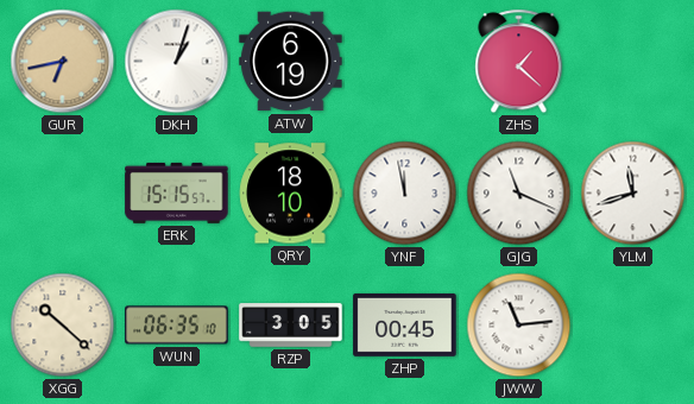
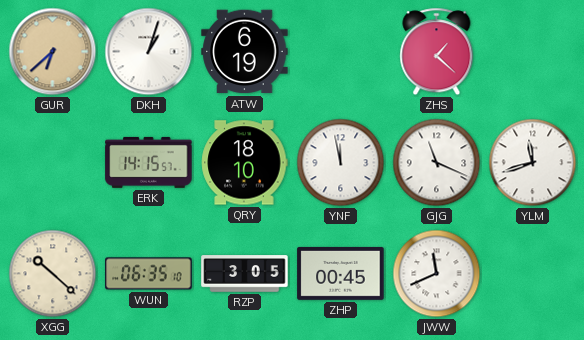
GUR: 6:43 -> 6:38 (53, 52)
ERK: 15:15 -> 14:15 (149, 162)
JWW: 11:14 -> 11:41 (437, 274)
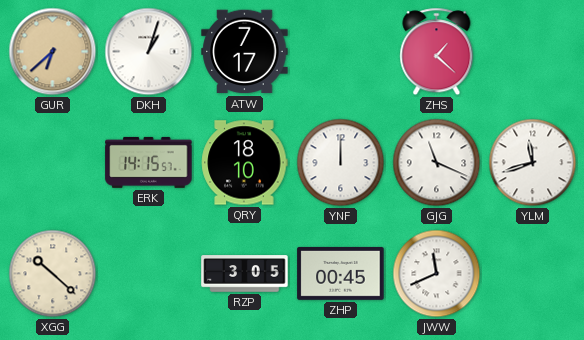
ATW: 6:19 -> 7:17 (245, 52)
YNF: 11:58 -> 12:00 (341, 163)
WUN: 06:35 -> none (149, 274)
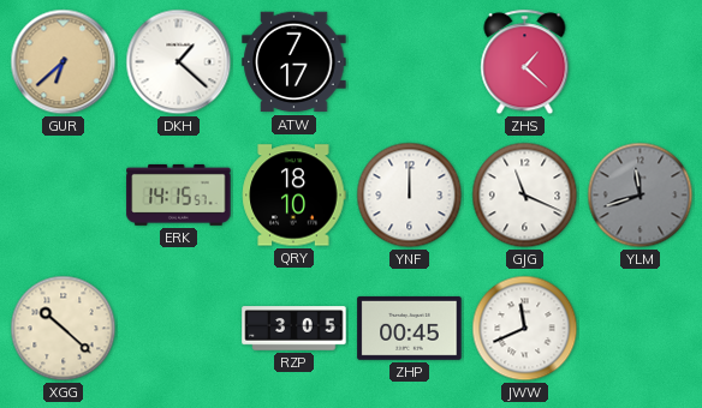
DKH: 1:03 -> 1:22 (179, 62)
YLM dial: white -> grey (641, 196)
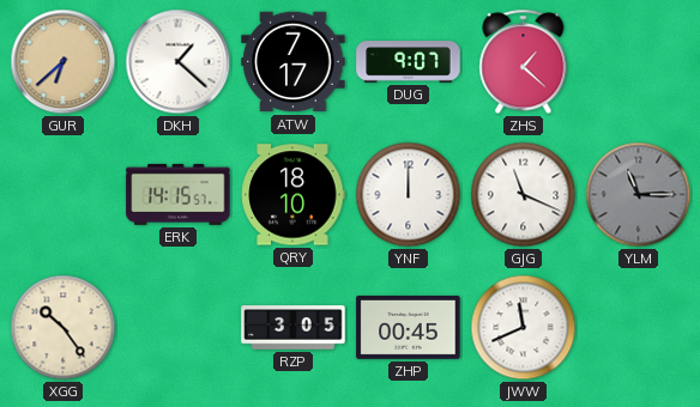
DUG: none -> 9:07 (409, 62)
YLM: 11:42 -> 11:15 (639, 195)
XGG: 10:22 -> 10:24 (64, 328)
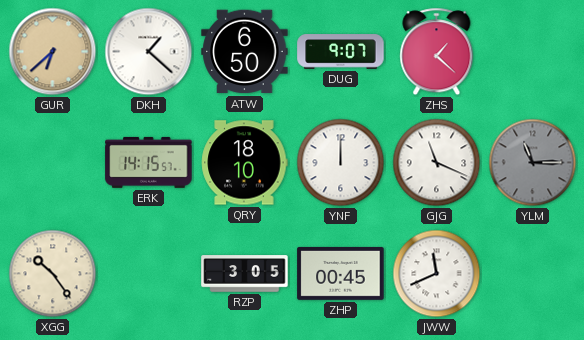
ATW: 7:17 -> 6:50 (245, 52)
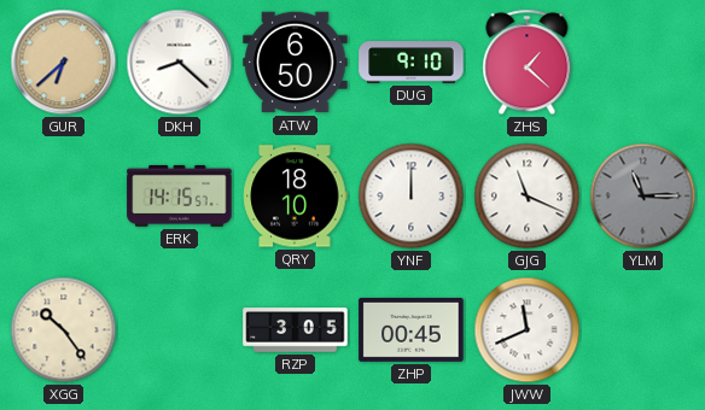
DKH: 1:22 -> 8:22 (180, 63)
DUG: 9:07 -> 9:10 (412, 63)
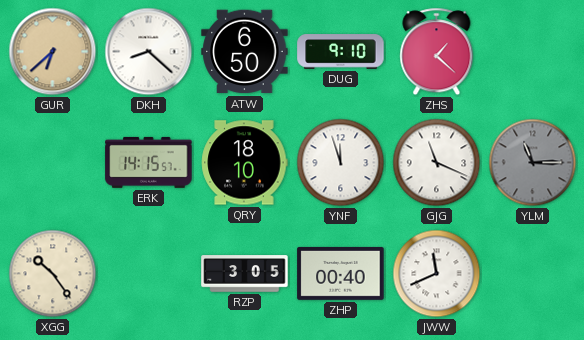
YNF: 12:00 -> 11:57 (341, 163)
ZHP: 00:45 -> 00:40 (341, 273)
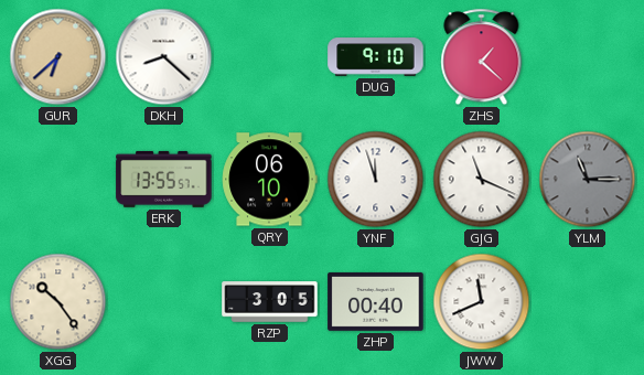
ATW: 6:50 -> none (245, 52)
ERK: 14:15 -> 13:55 (164, 179)
QRY: 18:10 -> 06:10 (270, 180)
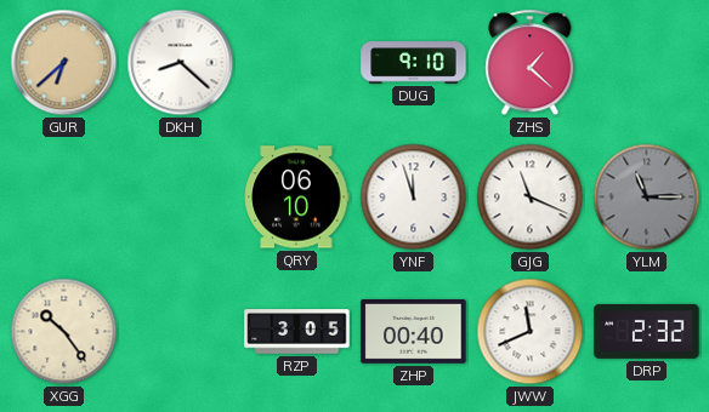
ERK: 13:55 -> none (164, 179)
DRP: none -> 2:32 (647, 331)
